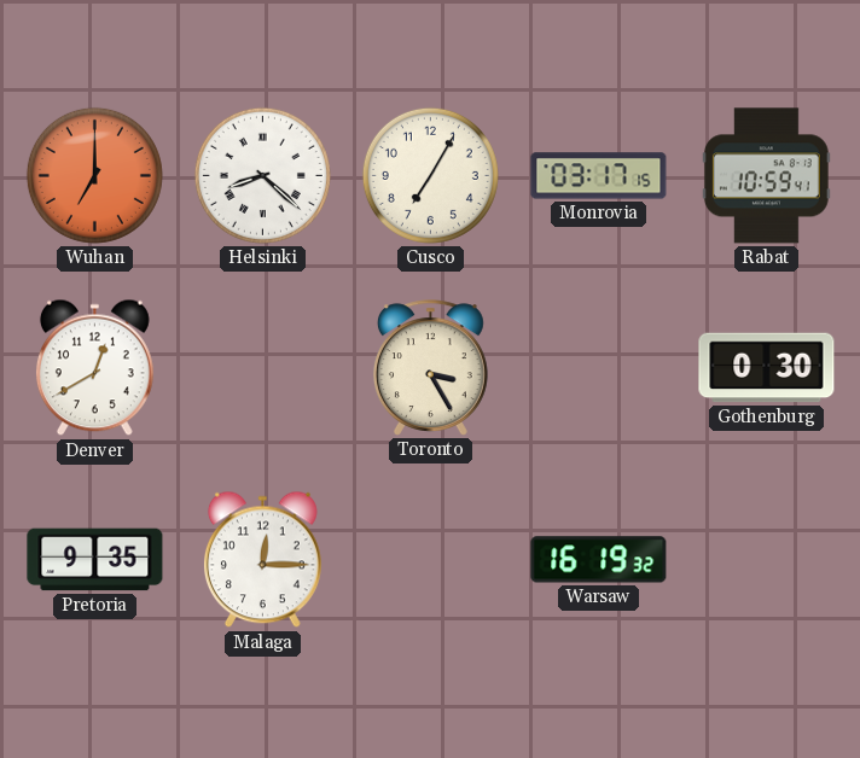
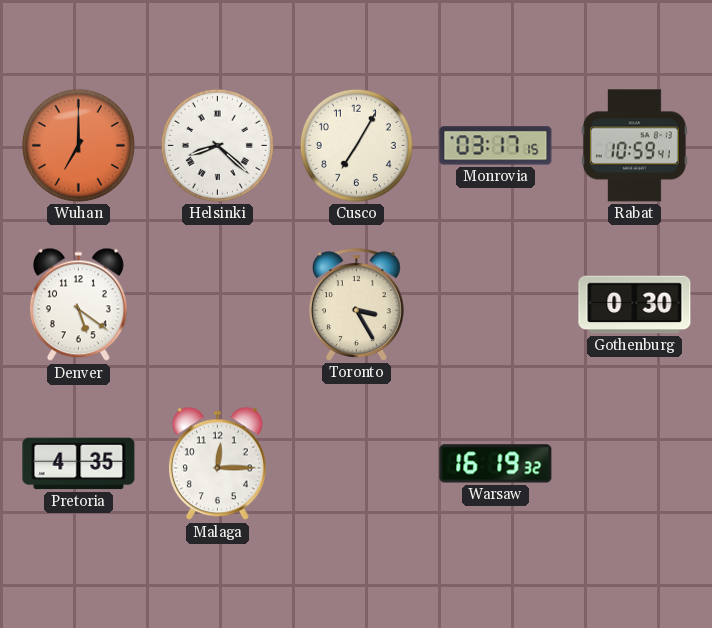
Denver: 12:40 -> 5:21 (78, 305)
Pretoria: 9:35 -> 4:35 (79, 464)
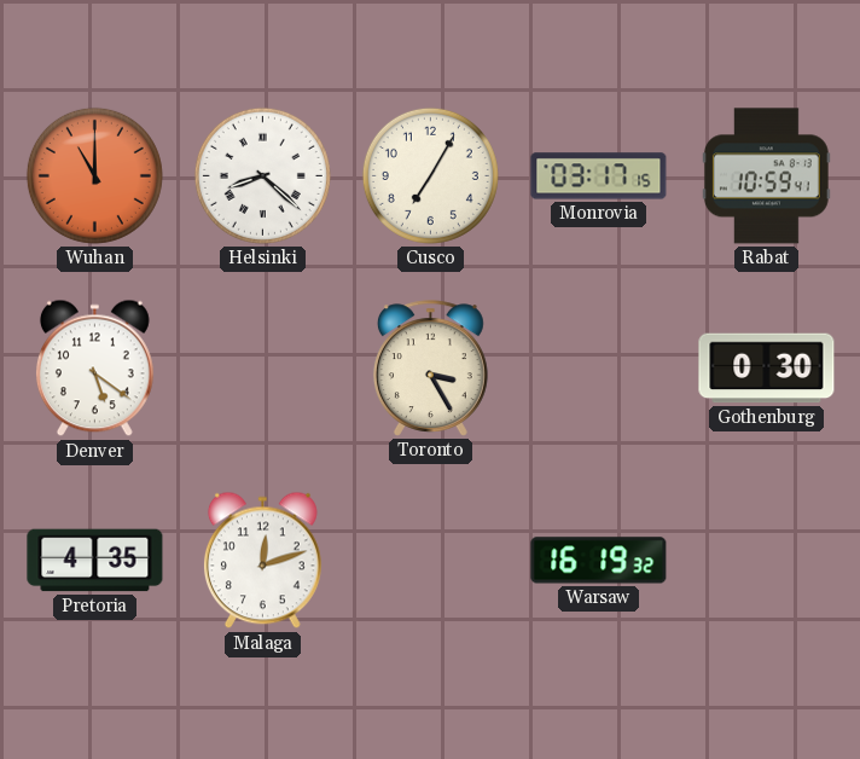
Wuhan: 7:00 -> 11:00 (94, 175)
Malaga: 12:15 -> 12:12 (262, 561)
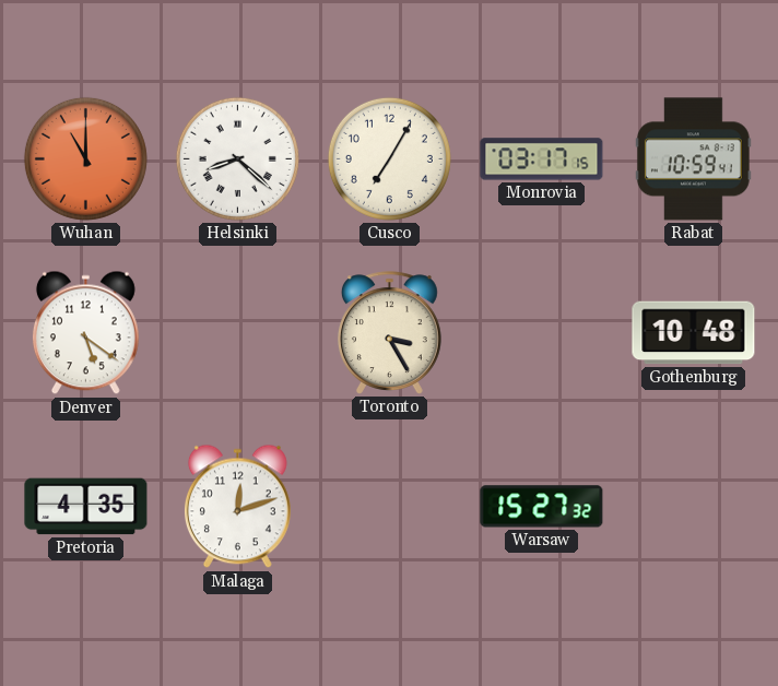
Gothenburg: 0:30 -> 10:48 (694, 333)
Warsaw: 16:19 -> 15:27 (542, 507)
